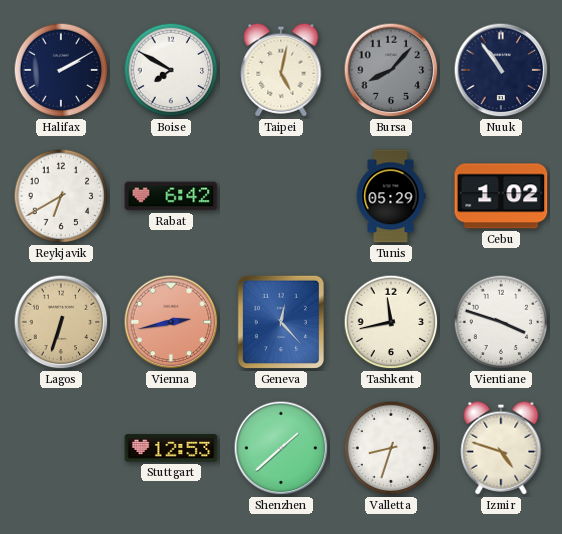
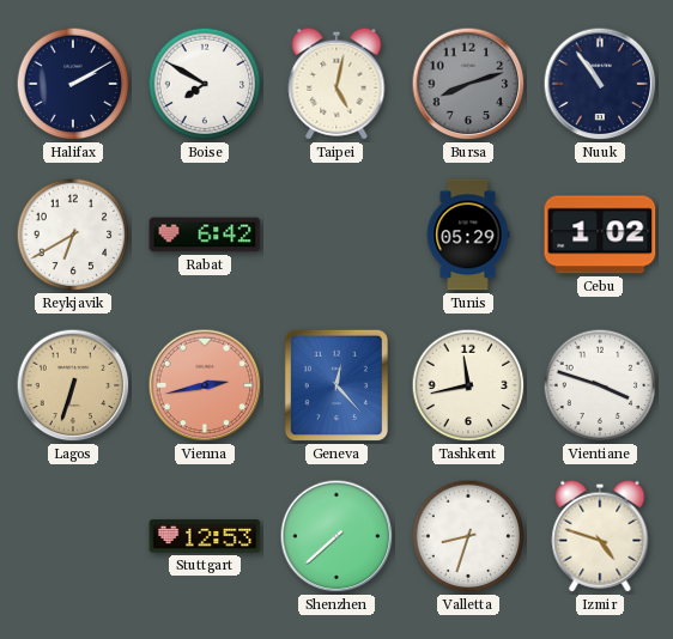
Bursa: 8:07 -> 8:12 (468, 84)
Shenzhen: 1:38 -> 7:38 (336, 536)
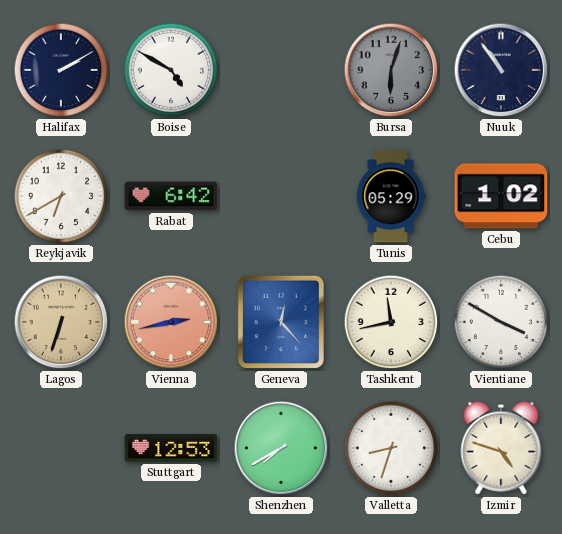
Boise: 7:50 -> 4:50 (171, 70)
Taipei: 5:02 -> none (336, 84)
Bursa: 8:12 -> 6:03 (391, 70)
Vientiane: 3:48 -> 3:50 (501, 322)
Shenzhen: 7:38 -> 7:40 (281, 448)
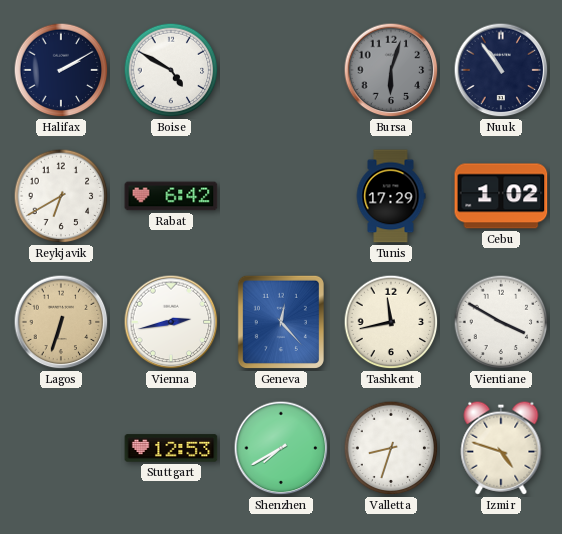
Tunis: 05:29 -> 17:29 (391, 196)
Vienna dial: salmon -> white (171, 322)
